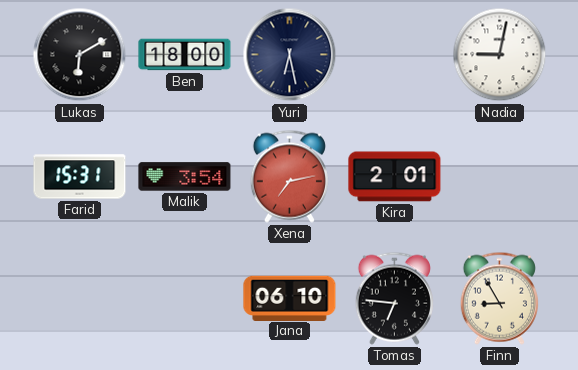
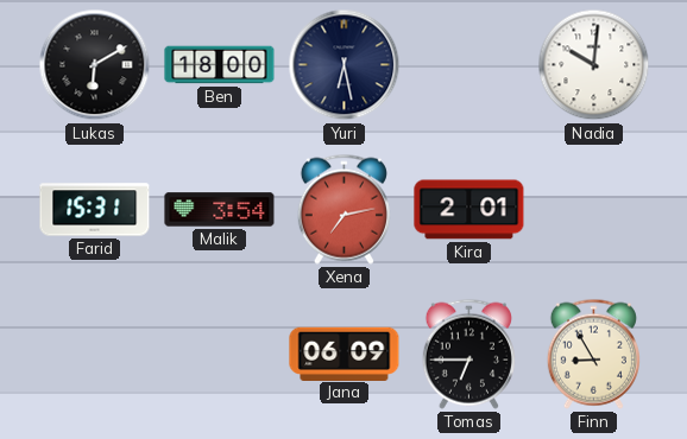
Nadia: 9:02 -> 10:01 (594, 65)
Jana: 06:10 -> 06:09 (345, 354)
Tomas: 6:46 -> 6:45 (468, 354)
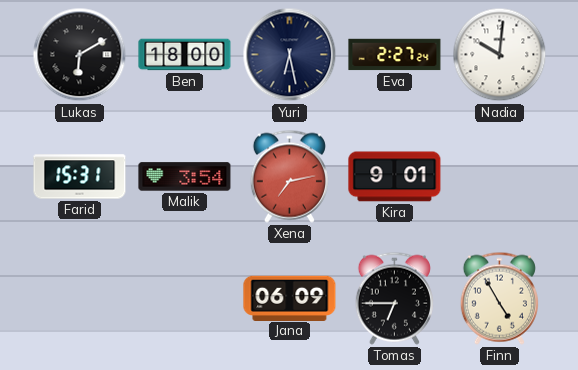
Eva: none -> 2:27 (395, 55)
Kira: 2:01 -> 9:01 (395, 177)
Finn: 8:55 -> 4:55 (499, 298)
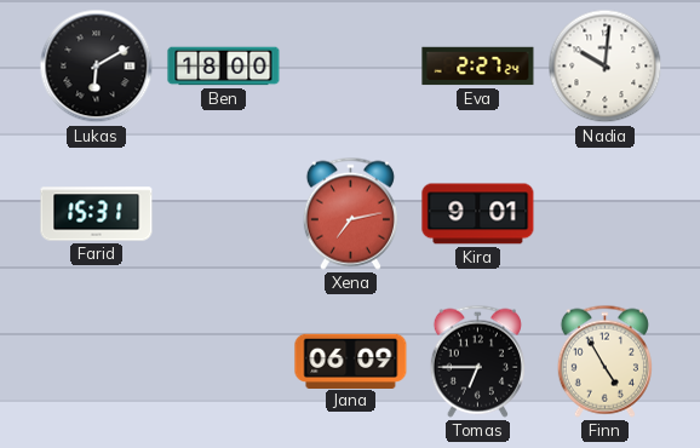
Yuri: 6:28 -> none (290, 55)
Malik: 3:54 -> none (185, 177)
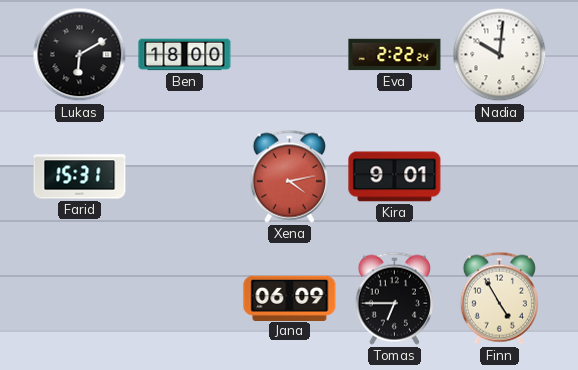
Eva: 2:27 -> 2:22 (395, 55)
Xena: 7:13 -> 4:13 (289, 176)
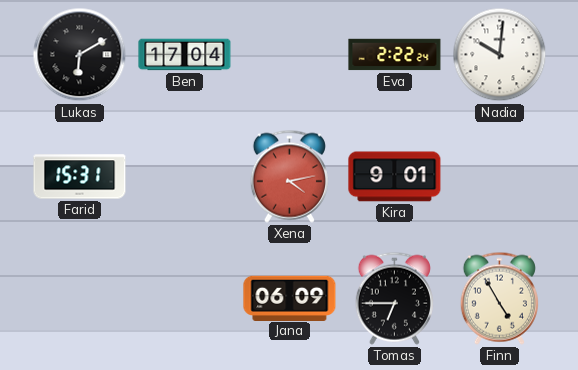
Ben: 18:00 -> 17:04 (185, 55)
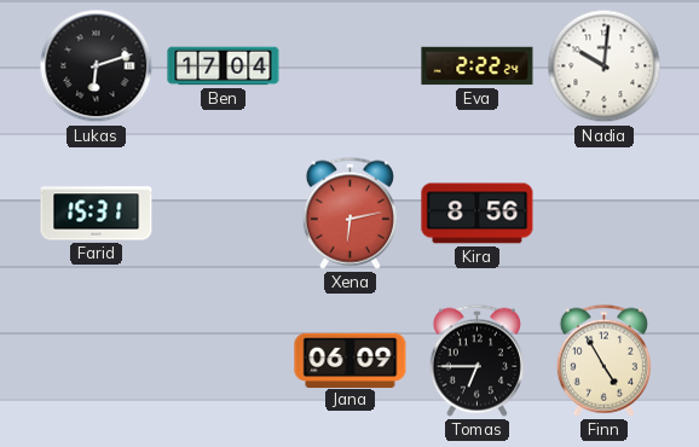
Lukas: 6:10 -> 6:12 (97, 66)
Xena: 4:13 -> 6:13 (349, 213)
Kira: 9:01 -> 8:56 (478, 214)
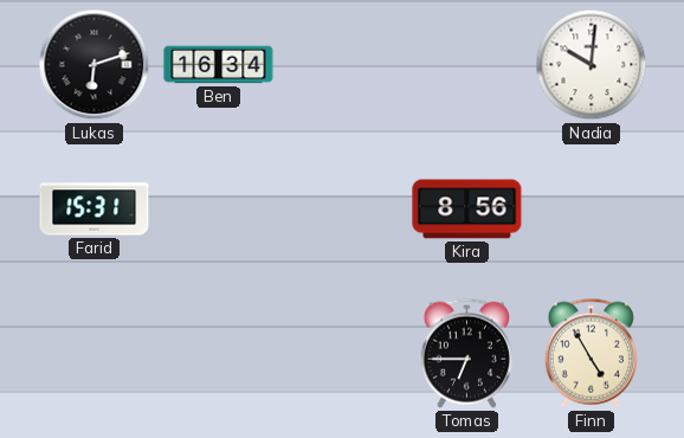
Ben: 17:04 -> 16:34 (219, 65)
Eva: 2:22 -> none (478, 66)
Xena: 6:13 -> none (349, 213)
Jana: 06:09 -> none (351, 360)
